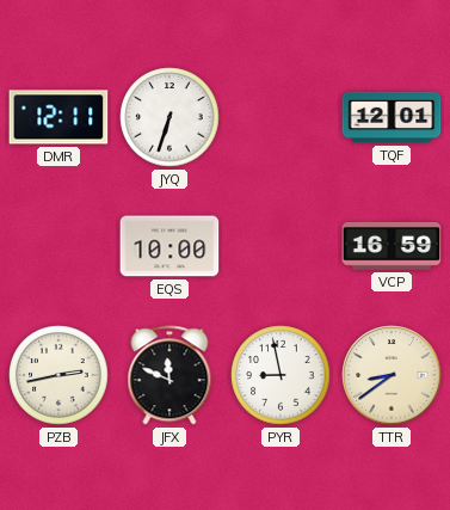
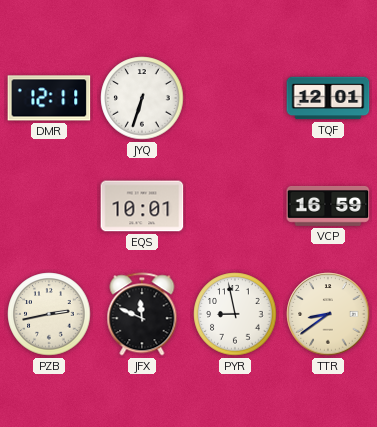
EQS: 10:00 -> 10:01 (142, 206)
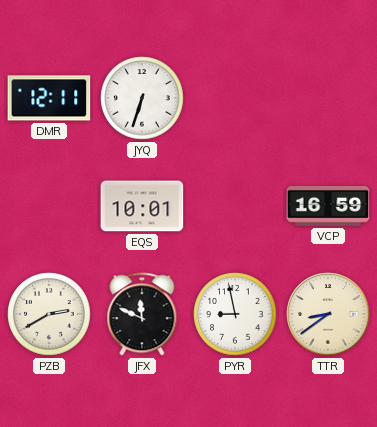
TQF: 12:01 -> none (328, 98)
PZB: 2:43 -> 2:40 (49, 314)
